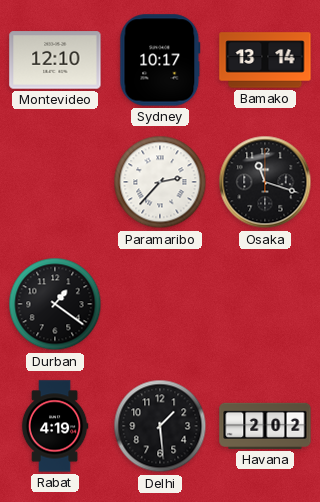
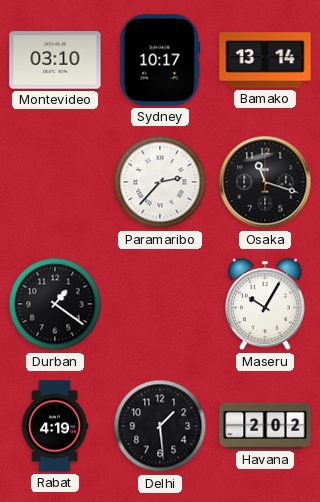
Montevideo: 12:10 -> 03:10 (55, 60)
Maseru: none -> 10:05 (266, 304)
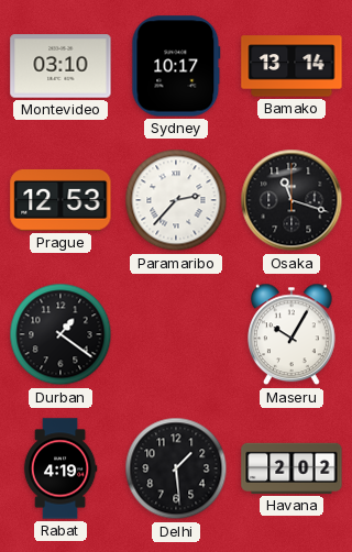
Prague: none -> 12:53 (61, 201)
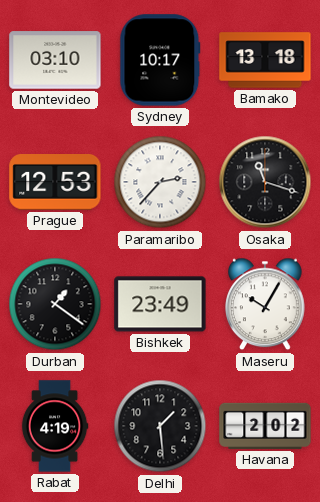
Bamako: 13:14 -> 13:18 (265, 60)
Bishkek: none -> 23:49 (160, 304)
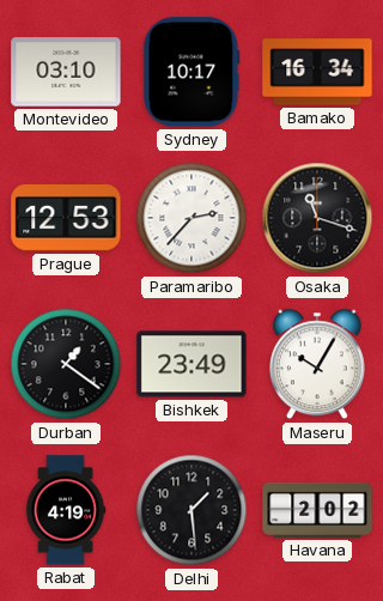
Bamako: 13:18 -> 16:34 (317, 72)
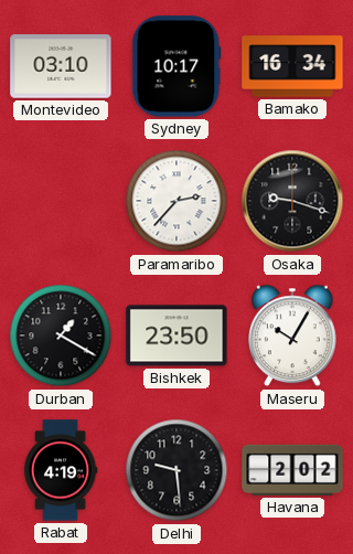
Prague: 12:53 -> none (66, 219)
Osaka: 11:18 -> 9:18 (292, 201)
Durban: 1:21 -> 1:20 (61, 335)
Bishkek: 23:49 -> 23:50 (176, 335)
Delhi: 1:29 -> 9:29 (176, 470)
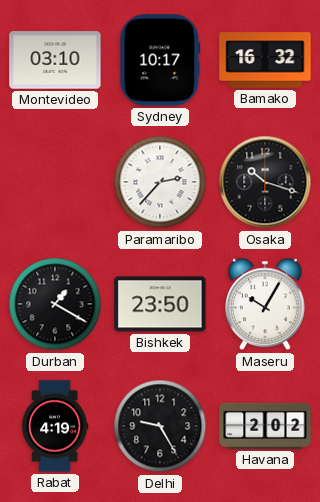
Bamako: 16:34 -> 16:32 (265, 60)
Osaka: 9:18 -> 10:18 (265, 182)
Delhi: 9:29 -> 9:25 (160, 426)
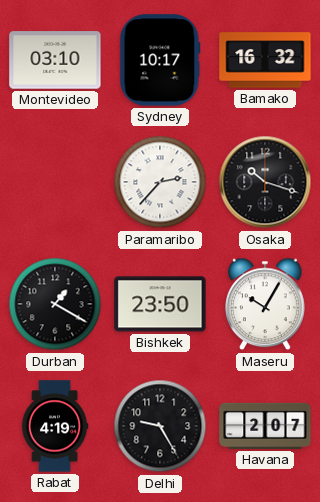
Havana: 2:02 -> 2:07 (265, 426)
